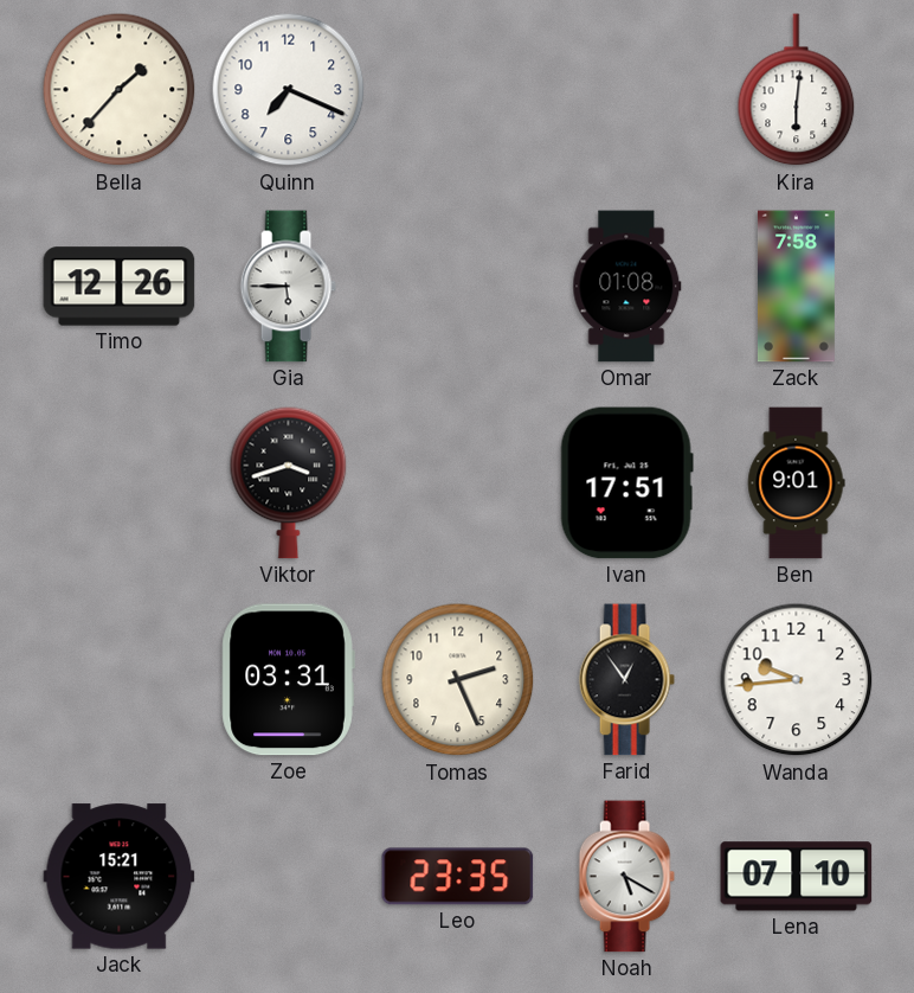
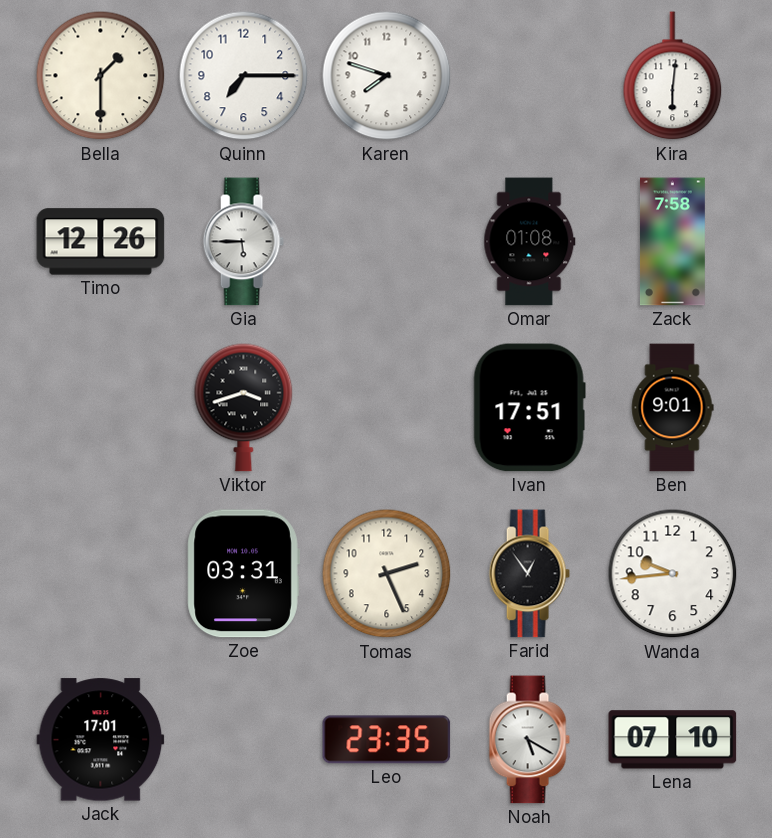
Bella: 1:37 -> 1:30 (101, 76)
Quinn: 7:19 -> 7:15 (244, 76)
Karen: none -> 7:48 (387, 76)
Jack: 15:21 -> 17:01 (101, 740)
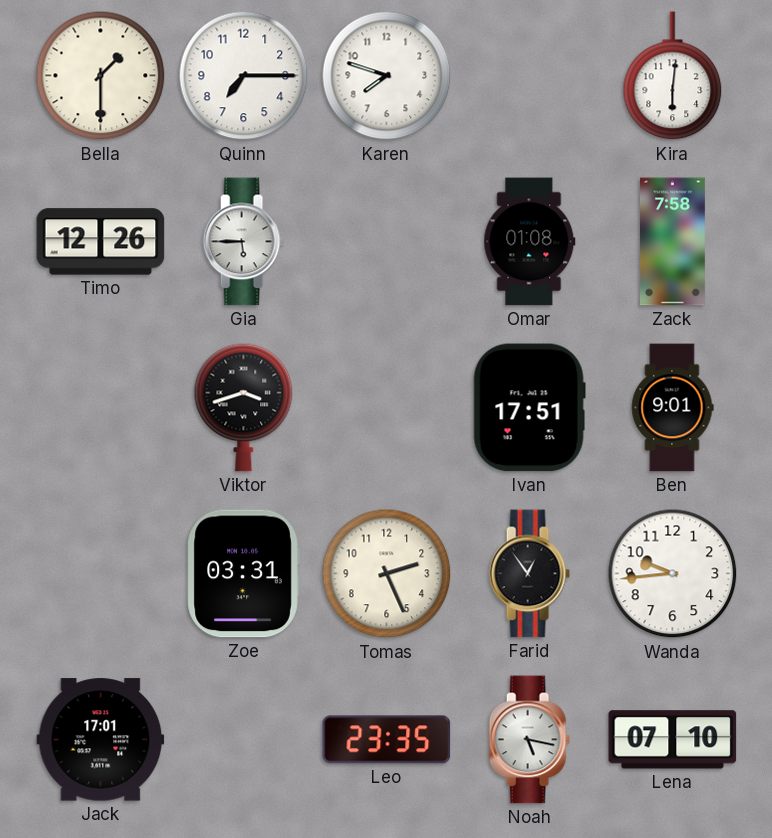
Noah: 5:20 -> 5:17 (529, 740)
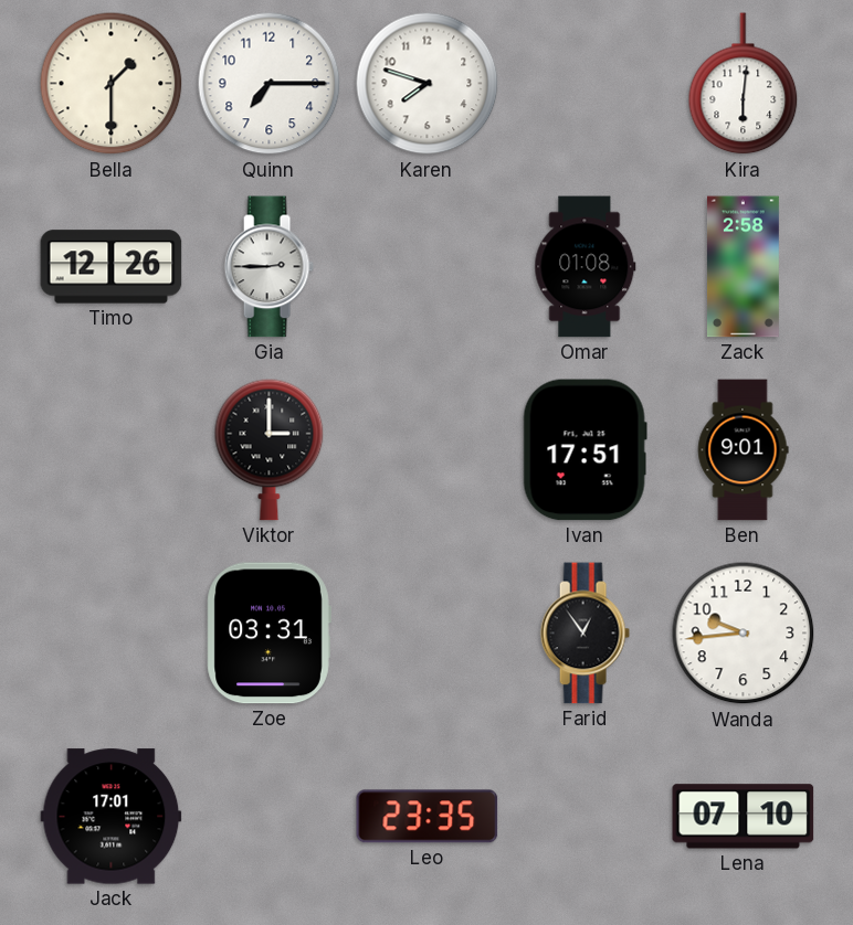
Gia: 5:45 -> 2:45 (268, 267)
Zack: 7:58 -> 2:58 (743, 267)
Viktor: 3:42 -> 3:00 (270, 449)
Tomas: 2:26 -> none (387, 574)
Noah: 5:17 -> none (529, 740)
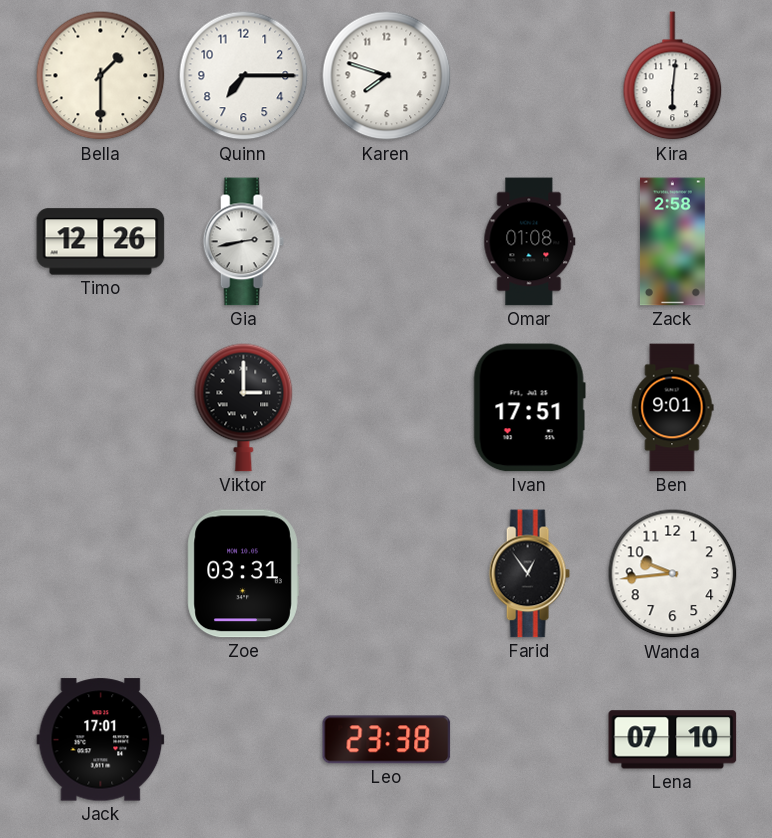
Gia: 2:45 -> 2:43 (243, 242)
Leo: 23:35 -> 23:38 (387, 740)
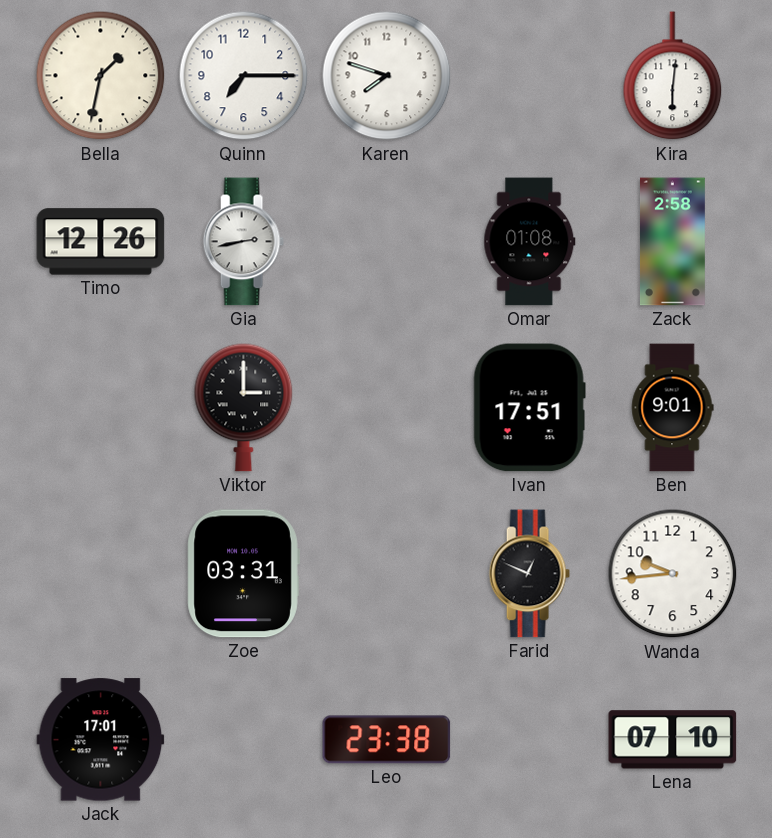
Bella: 1:30 -> 1:32 (101, 76)
Farid: 12:54 -> 12:49 (529, 574)
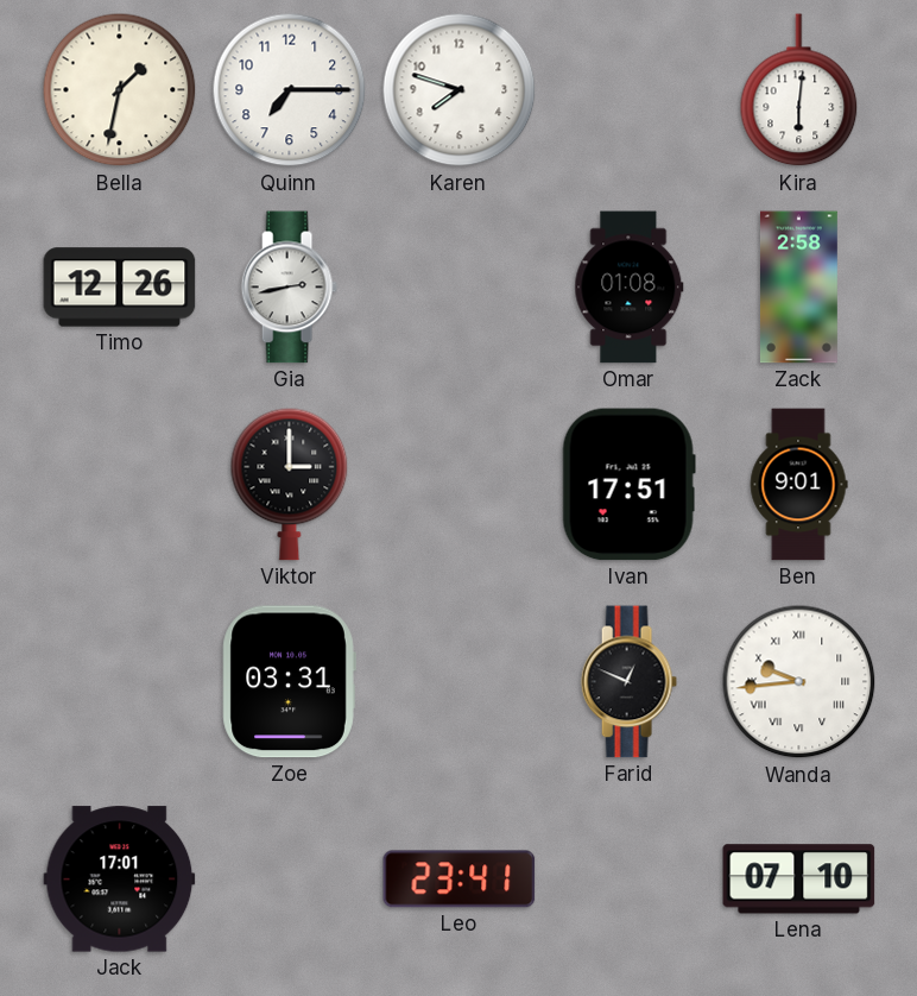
Wanda numerals: Arabic -> Roman (799, 682)
Leo: 23:38 -> 23:41 (460, 880)
